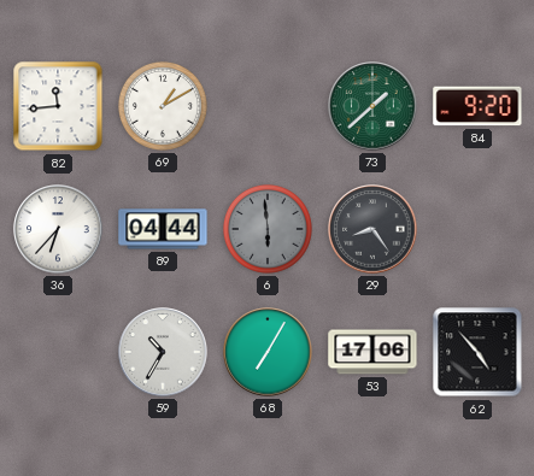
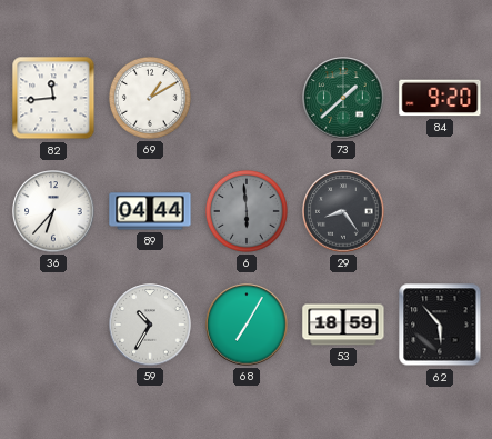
53: 17:06 -> 18:59 (343, 325)
62: 4:53 -> 5:53 (440, 325)
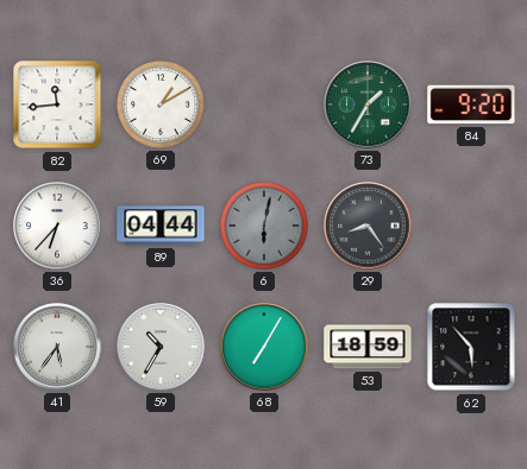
73: 1:38 -> 1:35 (368, 104)
6: 5:59 -> 6:02 (264, 226)
41: none -> 5:36 (57, 347)
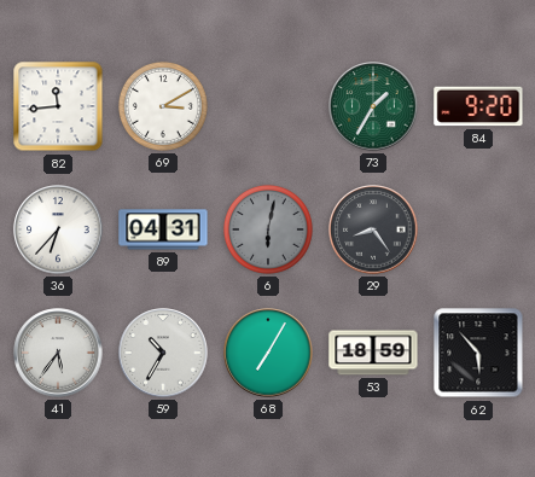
69: 1:10 -> 3:10 (163, 106)
89: 04:44 -> 04:31 (163, 229)
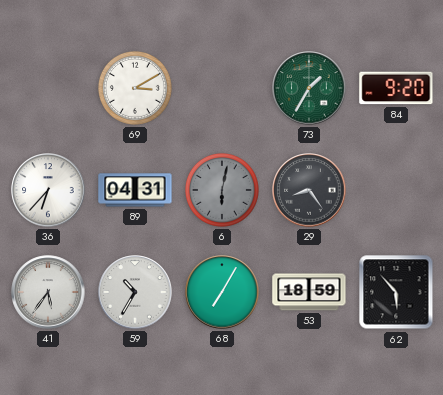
82: 11:44 -> none (58, 106)
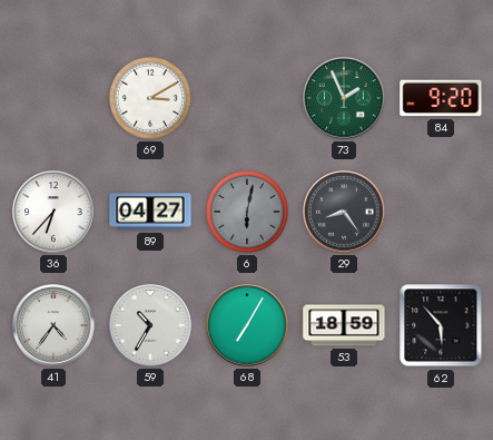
73: 1:35 -> 1:56 (344, 98)
89: 04:31 -> 04:27 (150, 212)
41: 5:36 -> 4:36 (53, 325)
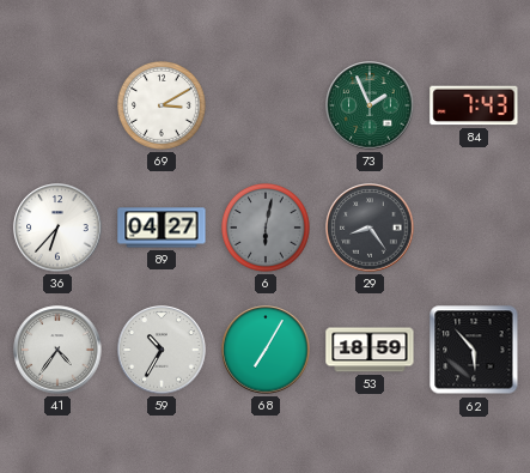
84: 9:20 -> 7:43 (474, 105)
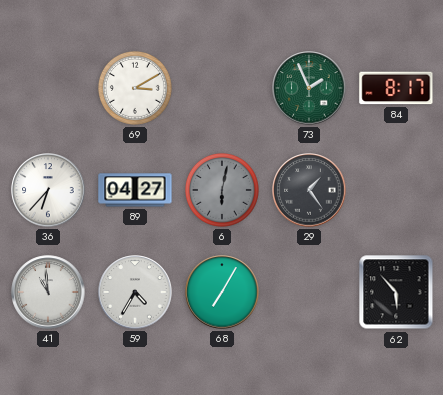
84: 7:43 -> 8:17 (396, 88)
29: 8:24 -> 1:24 (309, 190)
41: 4:36 -> 10:59 (48, 292)
59: 10:35 -> 4:35 (135, 292)
53: 18:59 -> none (370, 350)
